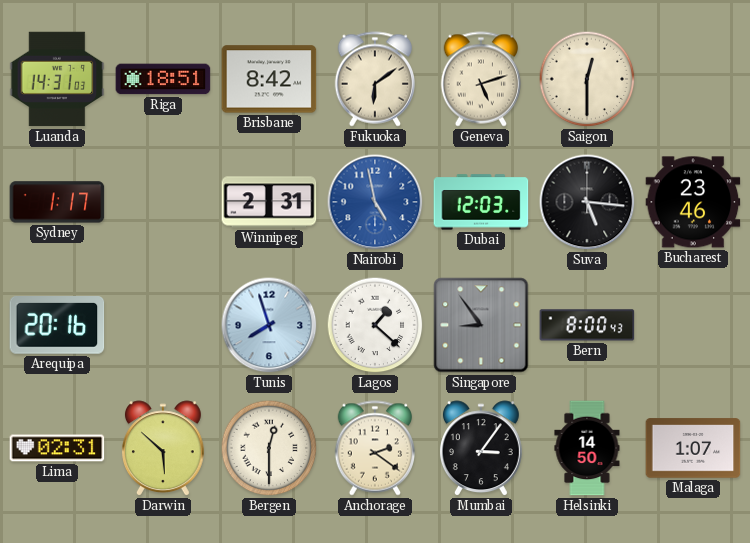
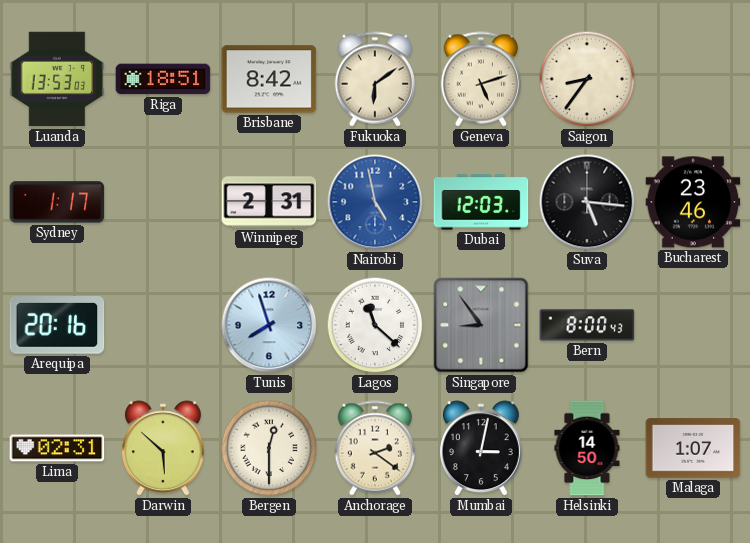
Luanda: 14:31 -> 13:53 (57, 79)
Saigon: 12:30 -> 8:36 (587, 79)
Lagos: 1:22 -> 11:22 (375, 325)
Mumbai: 3:06 -> 3:02 (481, 449)
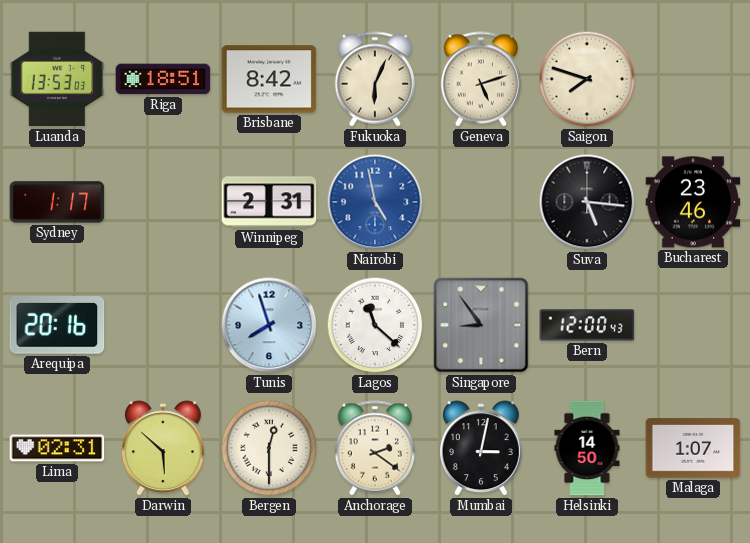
Fukuoka: 6:09 -> 6:04 (374, 79)
Saigon: 8:36 -> 7:48 (587, 79)
Dubai: 12:03 -> none (481, 202)
Bern: 8:00 -> 12:00 (587, 325)
